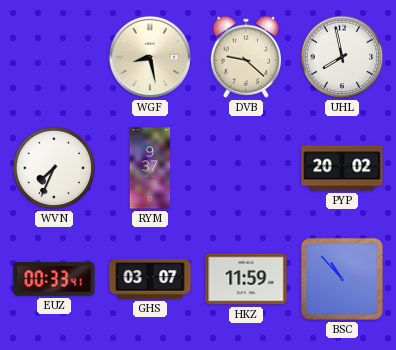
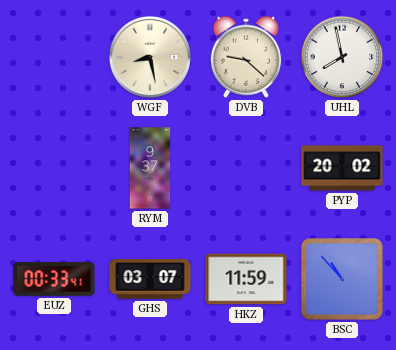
WVN: 7:34 -> none (54, 168)
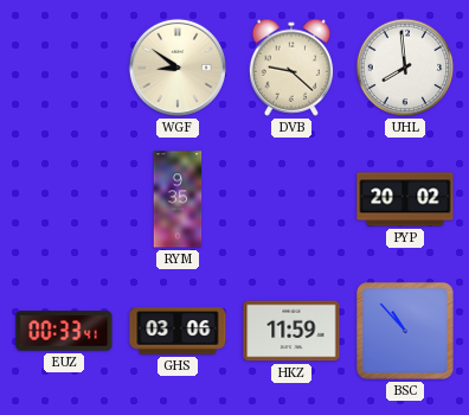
WGF: 8:28 -> 8:51 (178, 68)
UHL: 7:58 -> 7:59 (405, 68)
RYM: 9:37 -> 9:35 (178, 199)
GHS: 03:07 -> 03:06 (178, 331)
